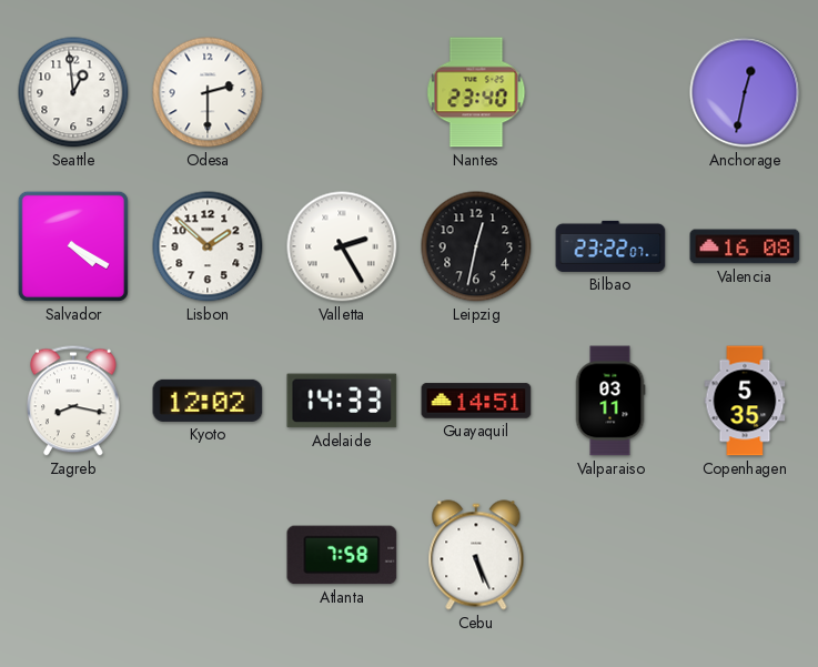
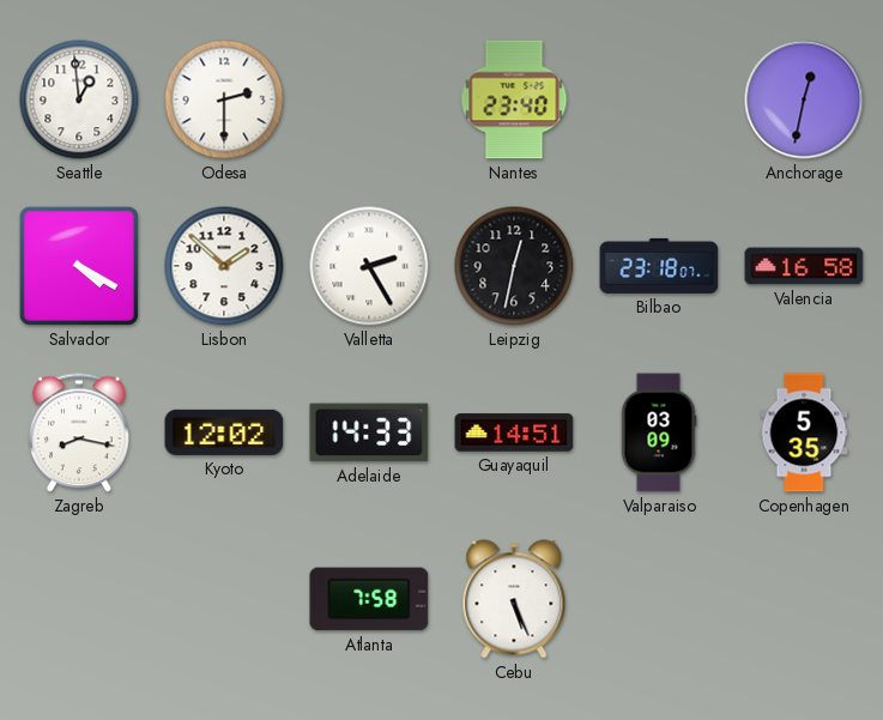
Bilbao: 23:22 -> 23:18 (659, 266)
Valencia: 16:08 -> 16:58 (804, 266)
Valparaiso: 03:11 -> 03:09 (659, 432)
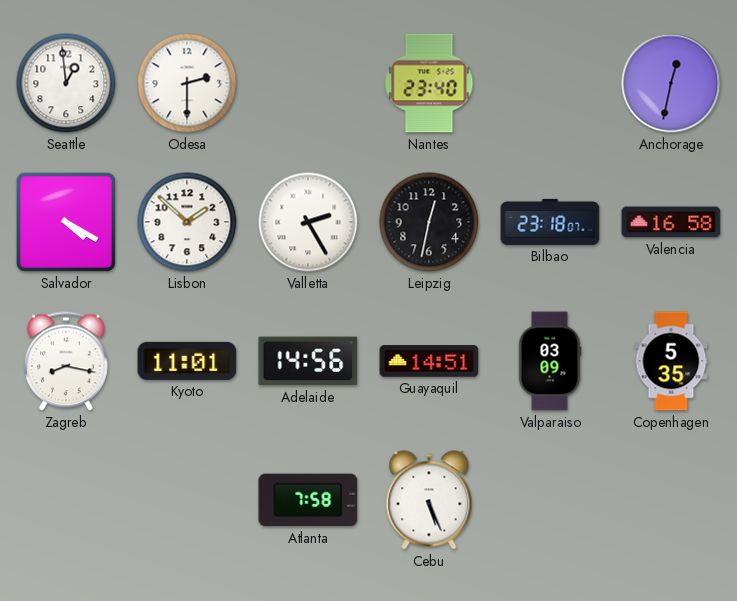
Kyoto: 12:02 -> 11:01 (187, 361)
Adelaide: 14:33 -> 14:56 (308, 361)
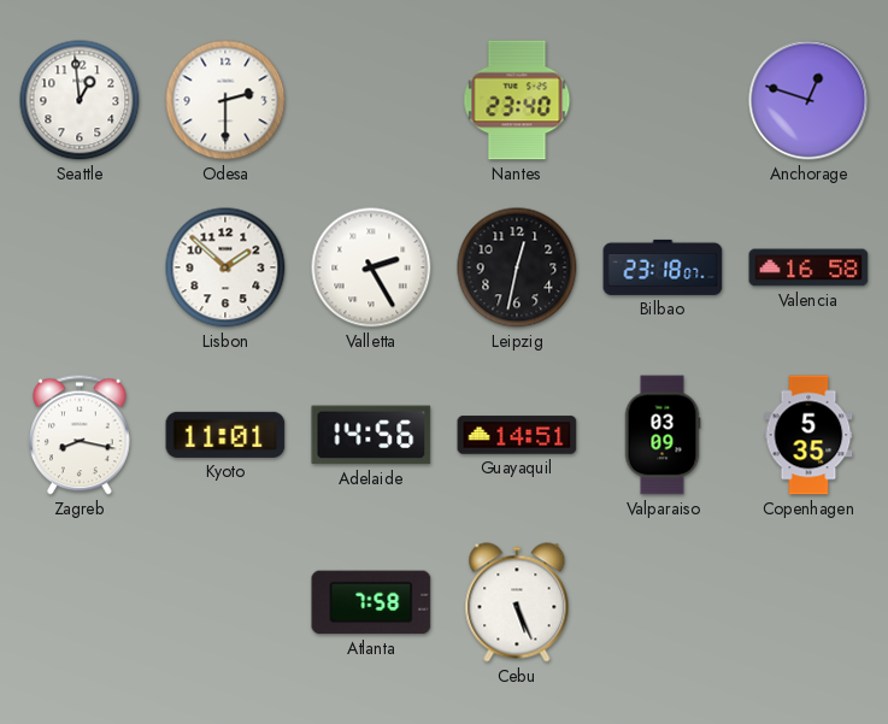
Anchorage: 12:32 -> 12:48 (808, 100)
Salvador: 4:20 -> none (66, 222)
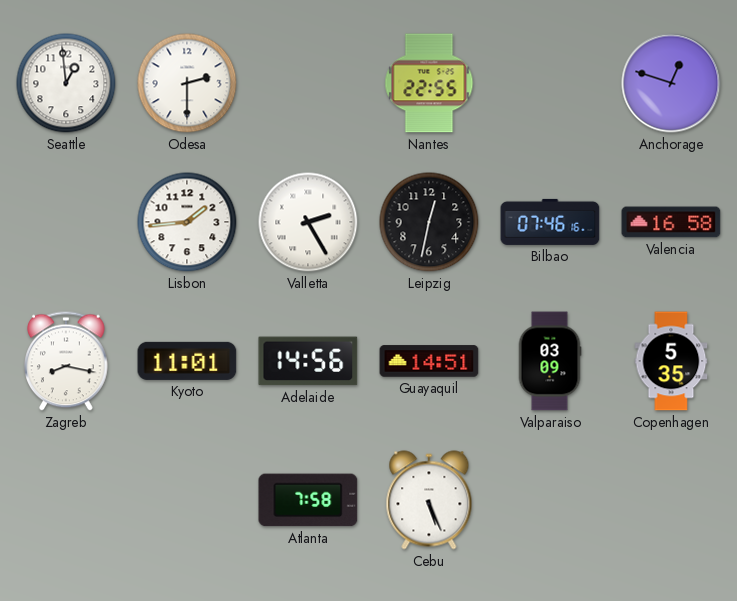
Nantes: 23:40 -> 22:55 (429, 83)
Lisbon: 1:52 -> 1:44 (187, 222)
Bilbao: 23:18 -> 07:46 (550, 222)
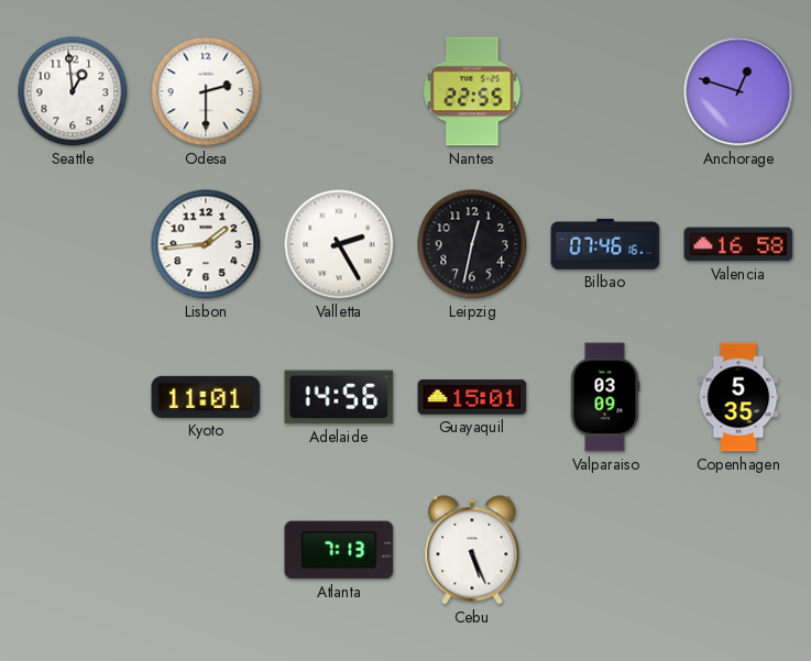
Zagreb: 8:17 -> none (67, 361)
Guayaquil: 14:51 -> 15:01 (472, 397)
Atlanta: 7:58 -> 7:13 (339, 550)
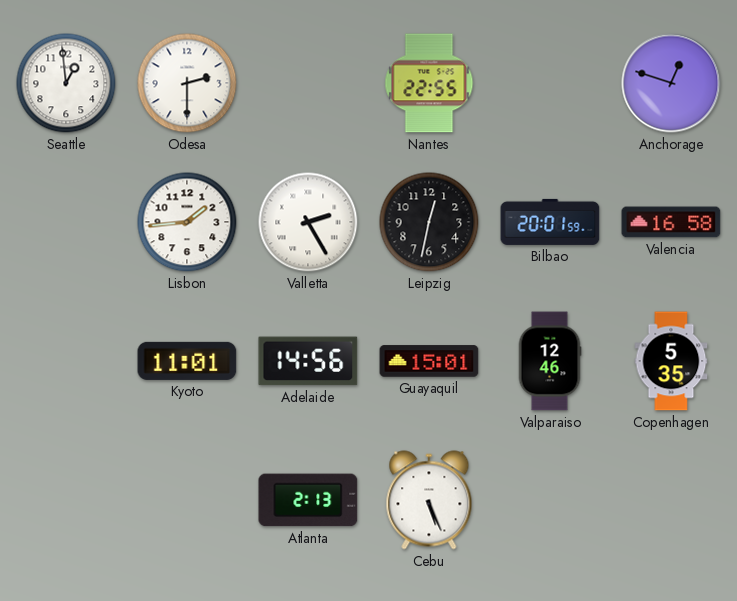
Bilbao: 07:46 -> 20:01 (550, 222)
Valparaiso: 03:09 -> 12:46 (550, 361)
Atlanta: 7:13 -> 2:13 (308, 500)
